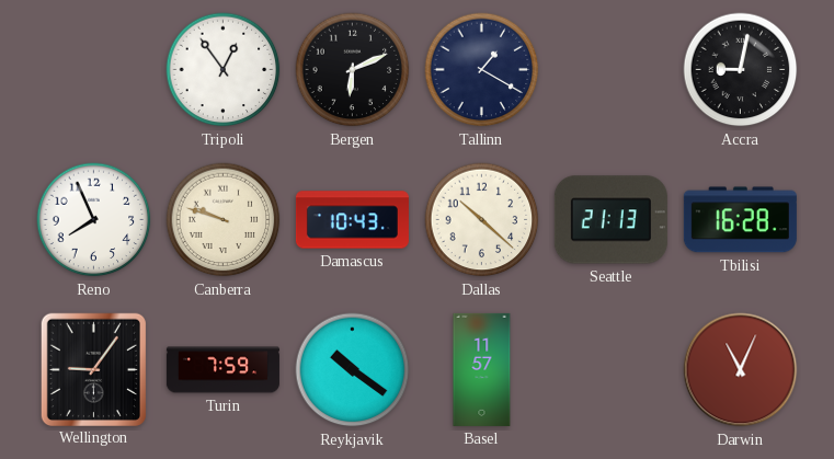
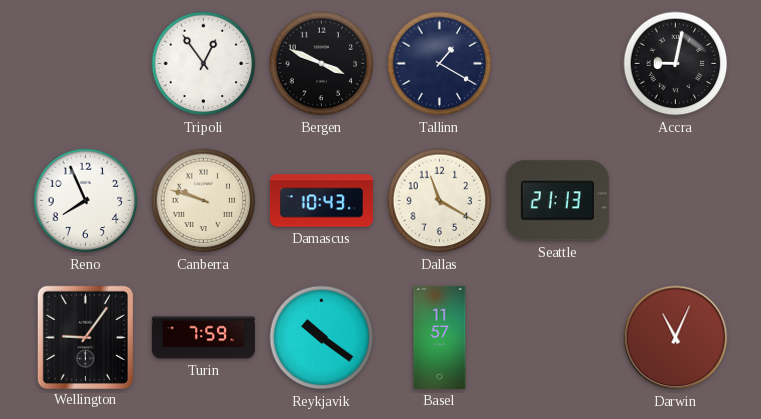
Bergen: 6:11 -> 3:49 (322, 64)
Dallas: 10:22 -> 11:20 (440, 201)
Tbilisi: 16:28 -> none (740, 220)
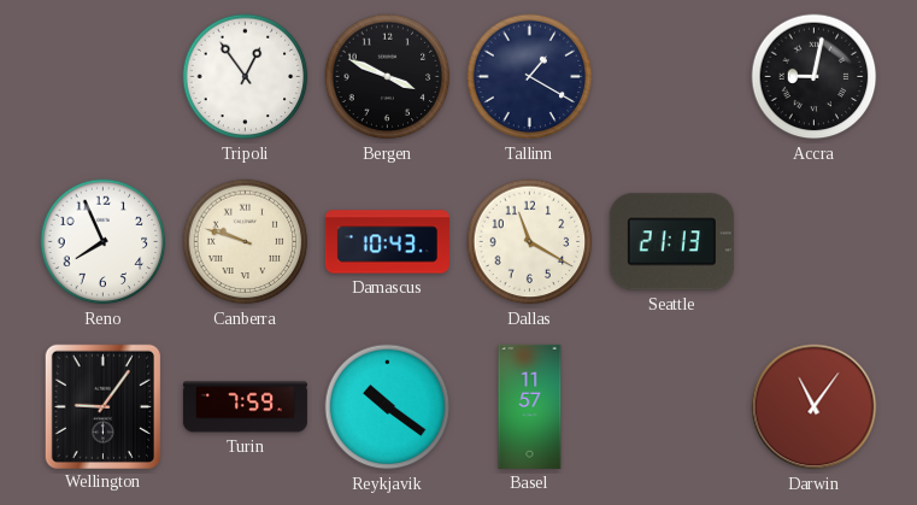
Darwin: 11:04 -> 11:06 (815, 407)
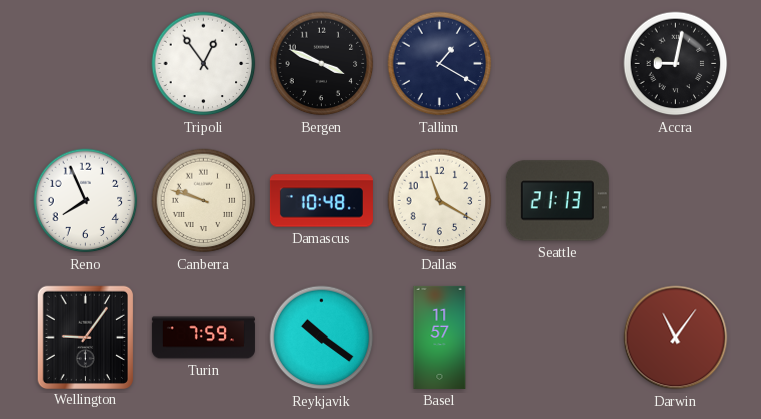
Damascus: 10:43 -> 10:48 (321, 201)
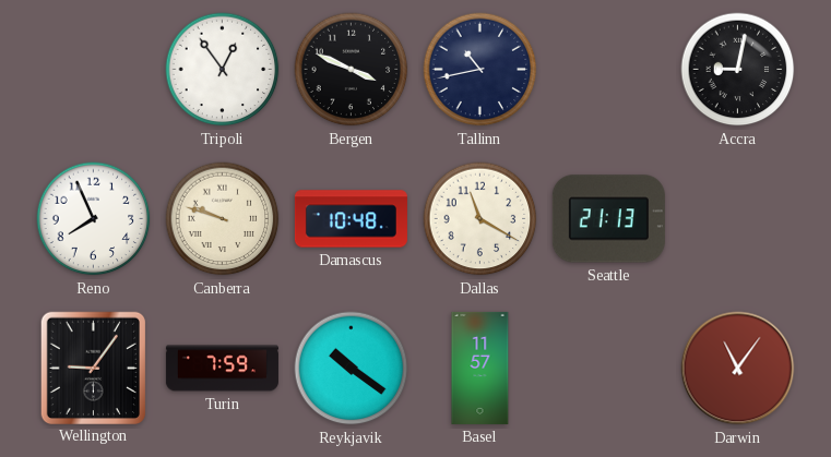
Tallinn: 1:20 -> 10:43 (480, 70)
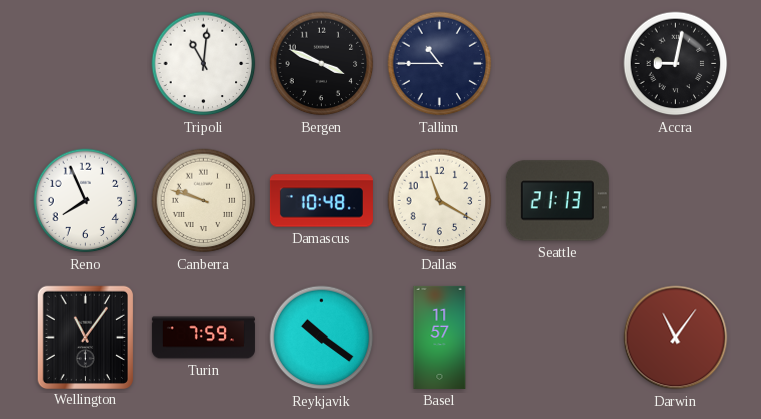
Tripoli: 12:54 -> 11:01 (204, 64)
Tallinn: 10:43 -> 10:45 (440, 64)
Wellington: 9:06 -> 11:06 (85, 337)
